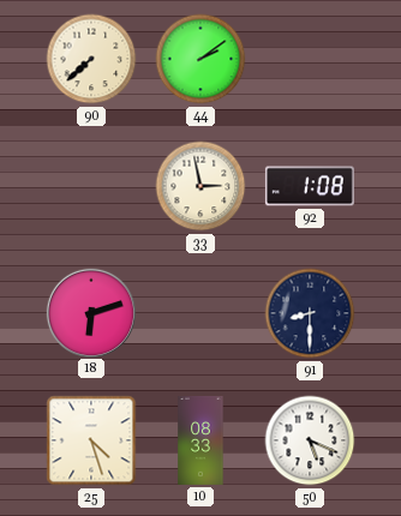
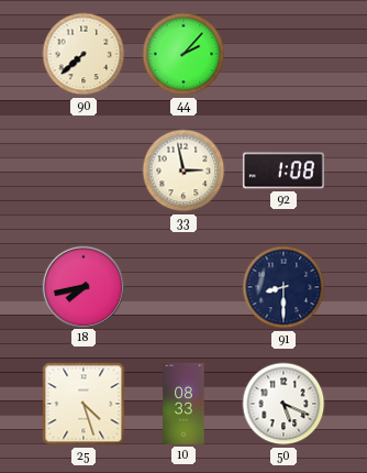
44: 2:09 -> 2:07 (183, 54)
18: 6:12 -> 7:43 (82, 286)
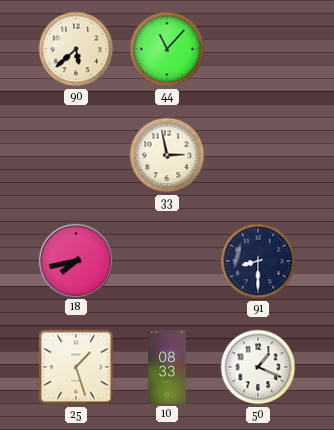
90: 7:38 -> 5:38 (76, 49)
44: 2:07 -> 11:07 (167, 49)
92: 1:08 -> none (283, 170)
25: 4:27 -> 1:27 (76, 367)
50: 5:19 -> 1:19 (258, 367)
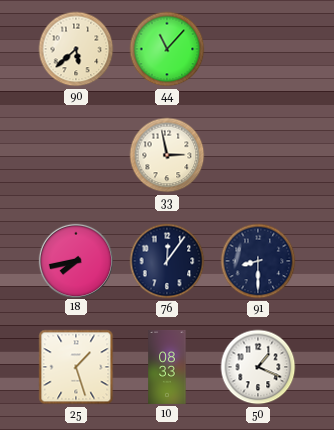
76: none -> 12:06 (167, 261)
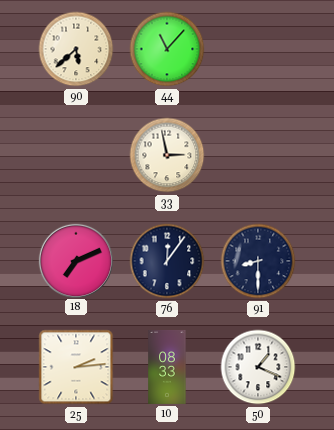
18: 7:43 -> 7:11 (75, 260)
25: 1:27 -> 2:14 (76, 367)
